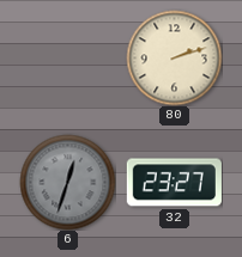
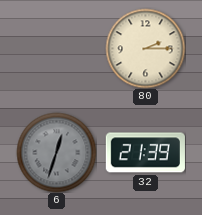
80: 2:12 -> 2:15 (145, 48)
32: 23:27 -> 21:39 (145, 153)
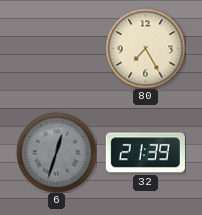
80: 2:15 -> 7:25 (145, 48)
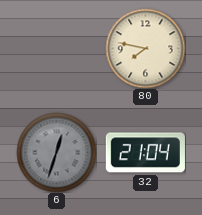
80: 7:25 -> 7:47 (145, 48)
32: 21:39 -> 21:04 (145, 153)
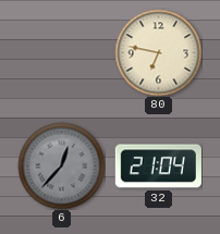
80: 7:47 -> 6:47 (158, 52)
6: 12:33 -> 12:37 (61, 165)
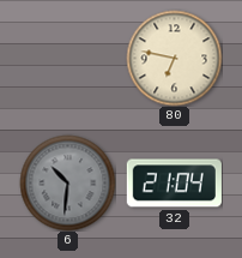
6: 12:37 -> 10:31 (67, 182)
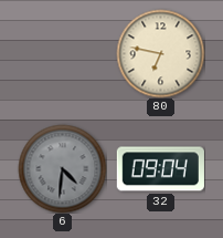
6: 10:31 -> 4:31 (62, 168)
32: 21:04 -> 09:04 (160, 169)
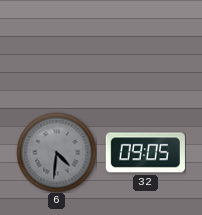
80: 6:47 -> none (160, 53)
32: 09:04 -> 09:05 (145, 153)
